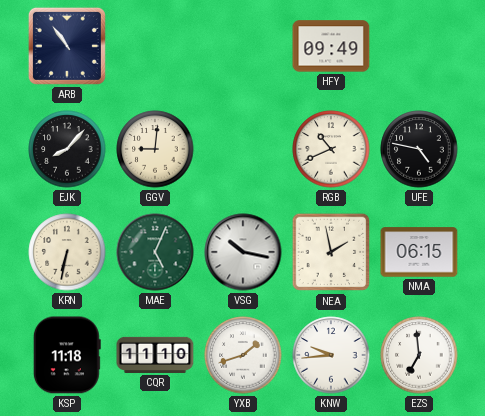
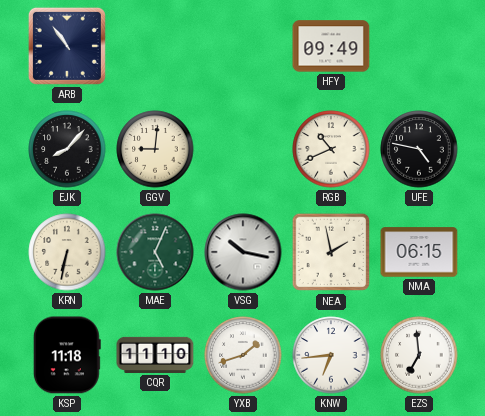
KNW: 9:44 -> 6:44 (331, 355)
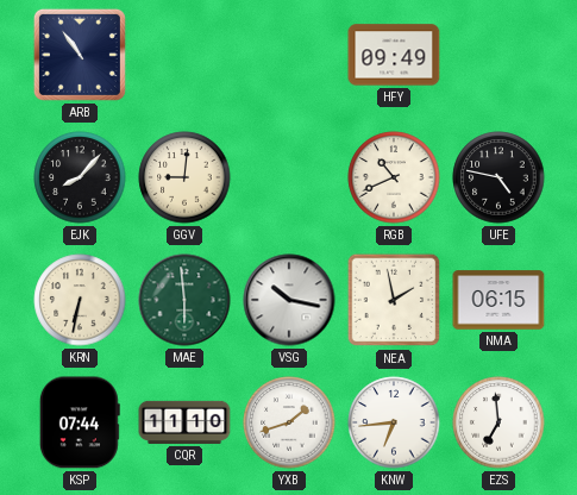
MAE: 5:04 -> 5:59 (184, 300)
KSP: 11:18 -> 07:44 (80, 422)
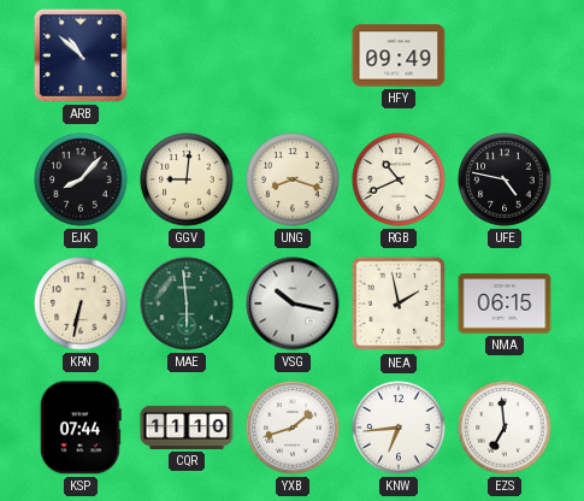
ARB: 10:54 -> 10:52 (81, 55)
UNG: none -> 8:18 (293, 179)
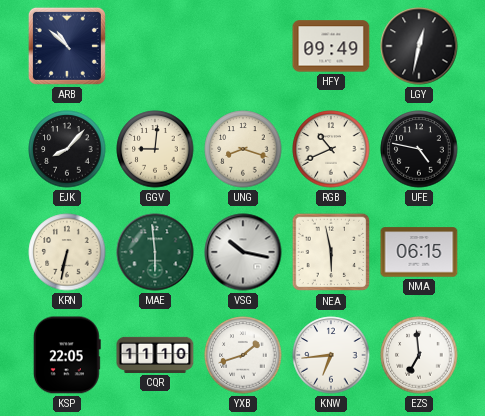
LGY: none -> 12:32 (419, 46)
NEA: 1:58 -> 5:58 (331, 252)
KSP: 07:44 -> 22:05 (67, 355)
